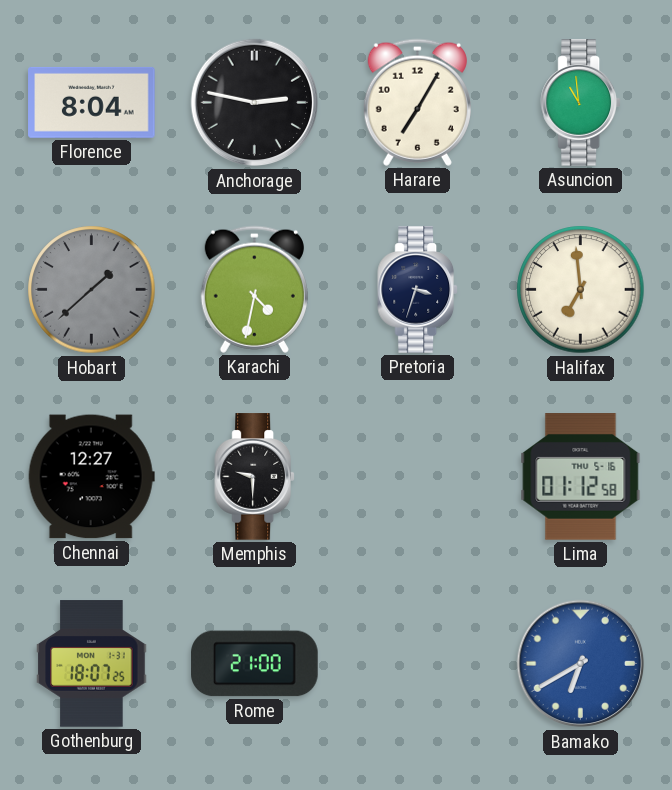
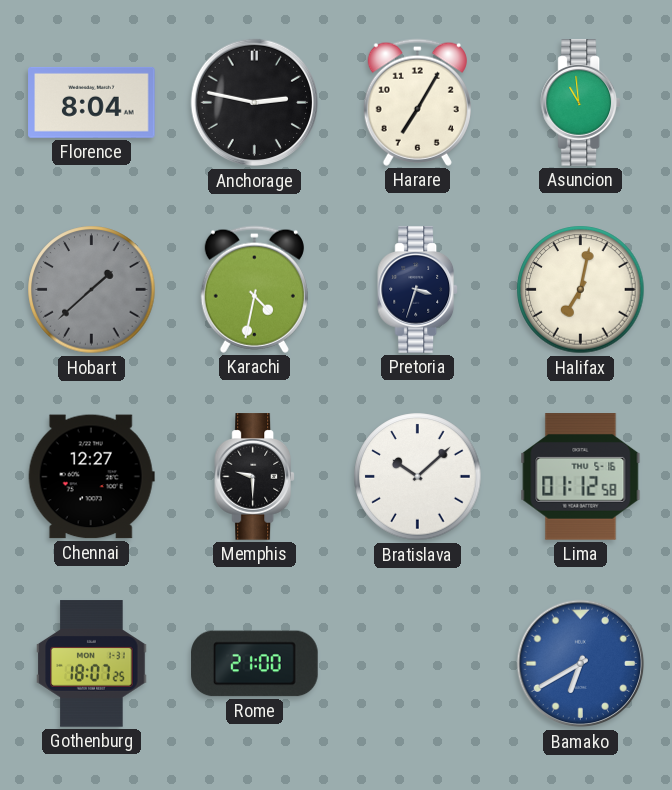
Halifax: 6:59 -> 7:02 (581, 290)
Bratislava: none -> 10:08 (418, 477)
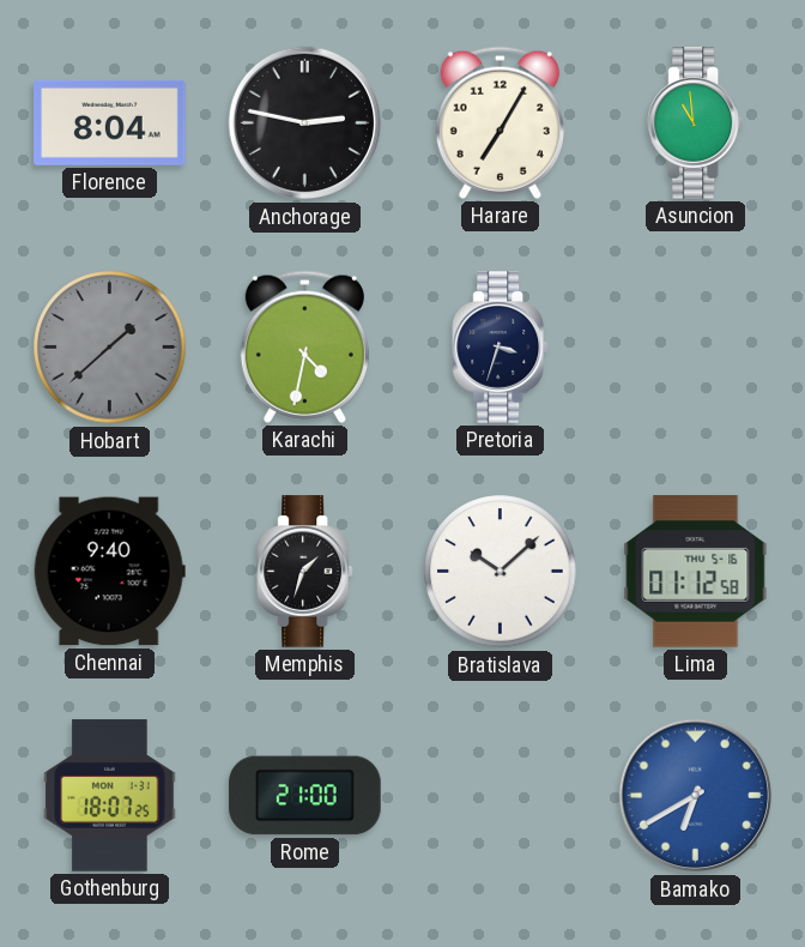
Halifax: 7:02 -> none (581, 290)
Chennai: 12:27 -> 9:40 (109, 572)
Memphis: 9:30 -> 1:33 (305, 572)
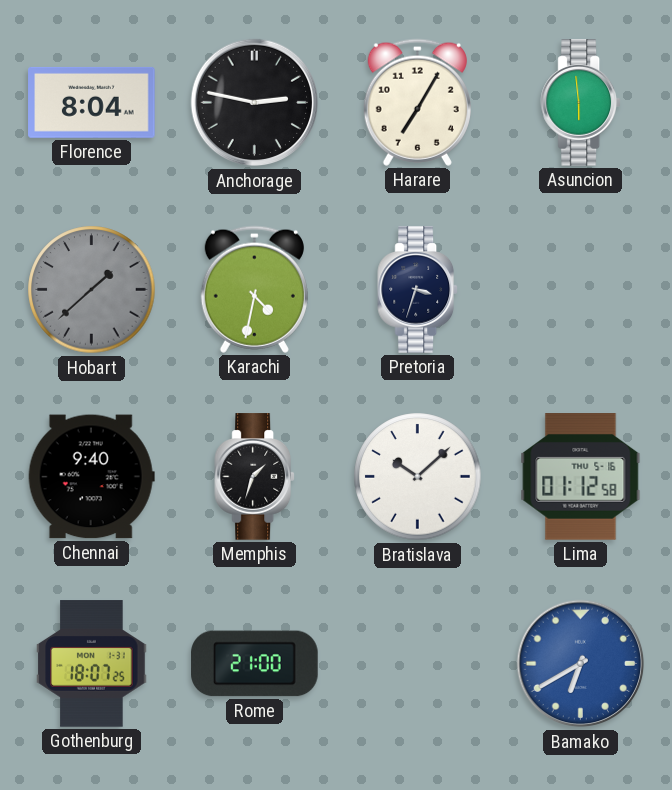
Asuncion: 10:59 -> 5:59 (581, 103)
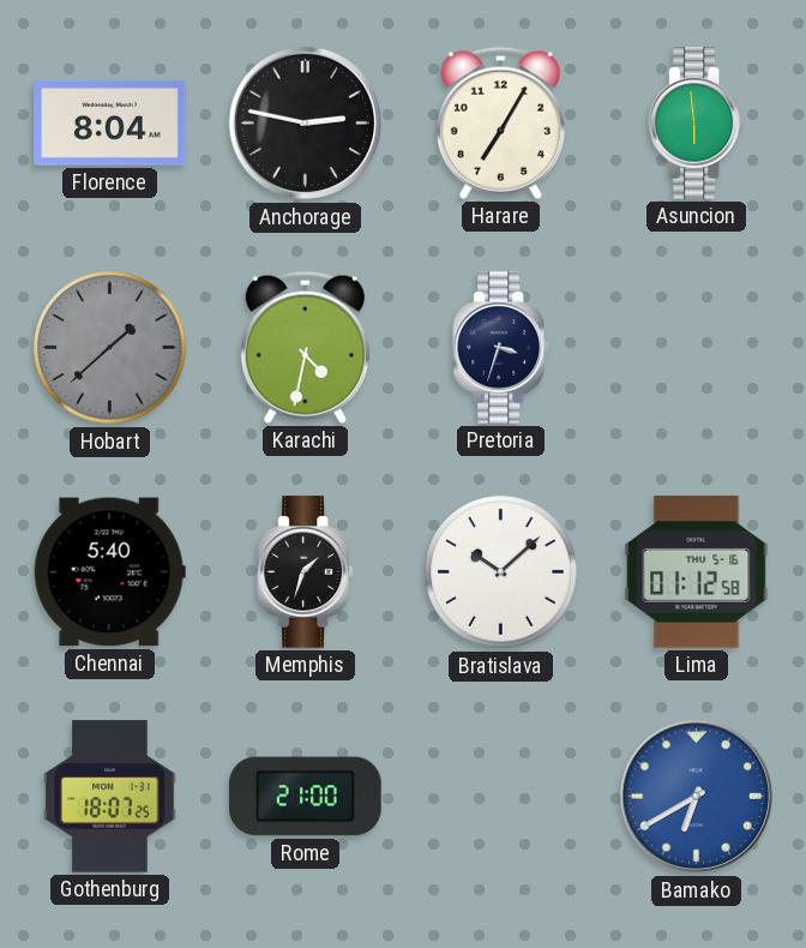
Chennai: 9:40 -> 5:40 (109, 572)
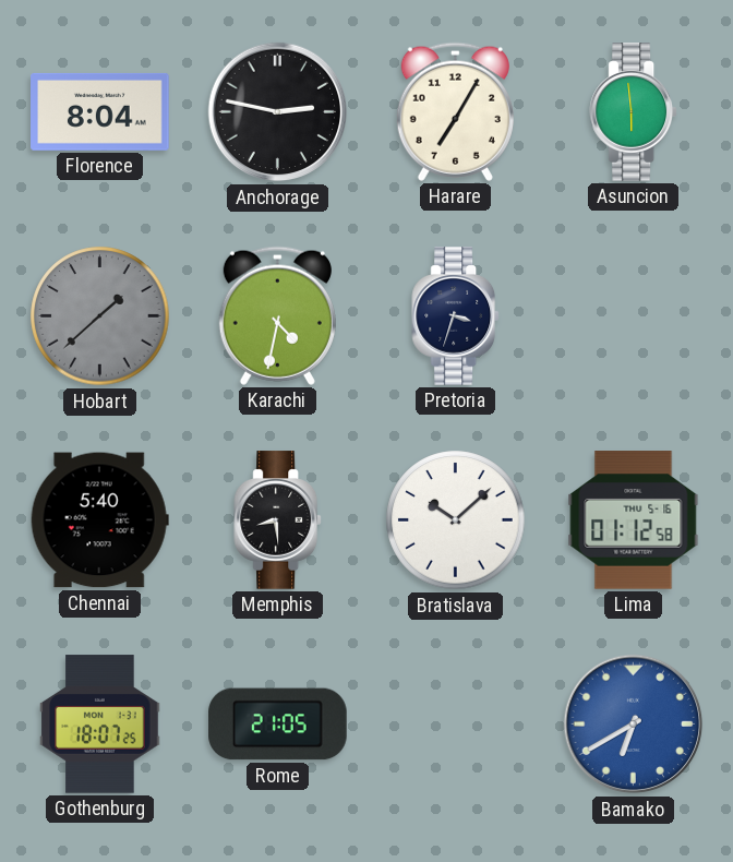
Memphis: 1:33 -> 8:29 (278, 520)
Rome: 21:00 -> 21:05 (278, 725)
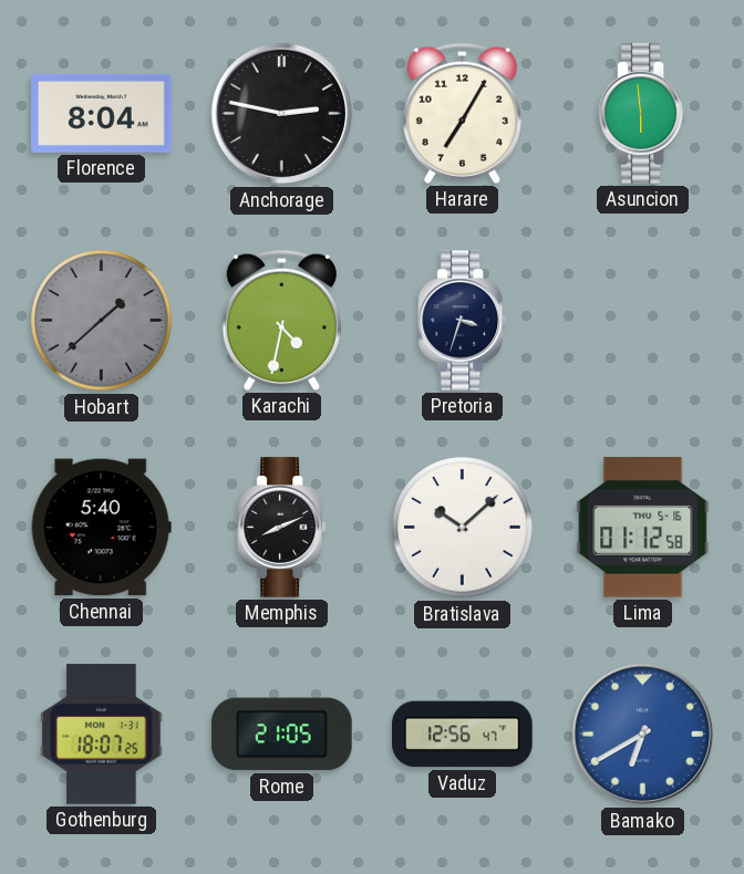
Memphis: 8:29 -> 8:11 (282, 528)
Vaduz: none -> 12:56 (463, 735)
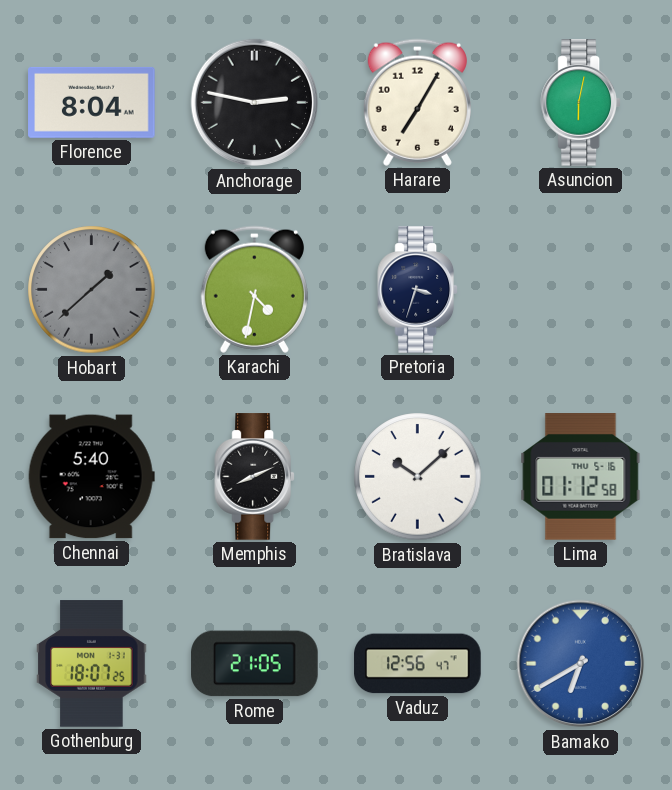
Asuncion: 5:59 -> 6:02 (581, 103)
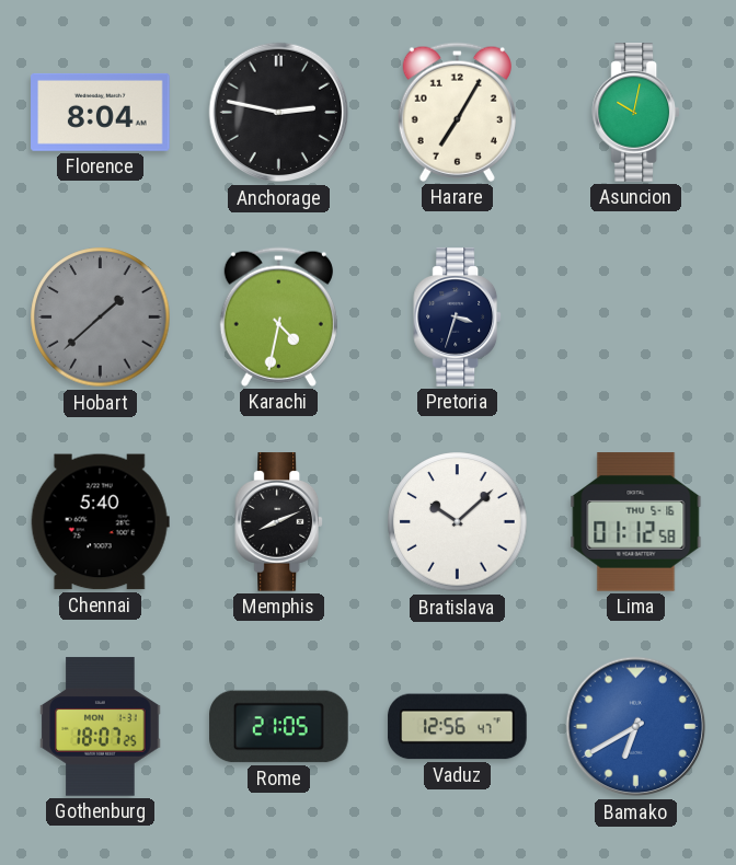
Asuncion: 6:02 -> 10:02 (636, 113)
